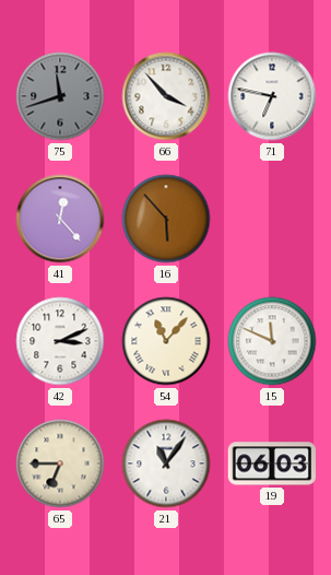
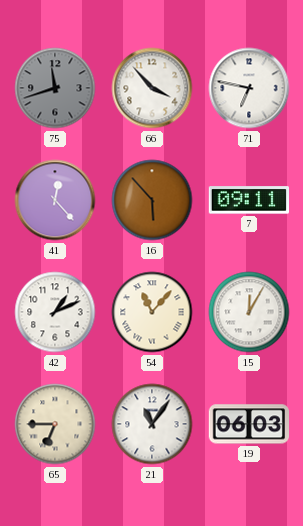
7: none -> 09:11 (248, 200)
42: 3:11 -> 1:11 (55, 312)
15: 11:49 -> 12:05 (249, 312)
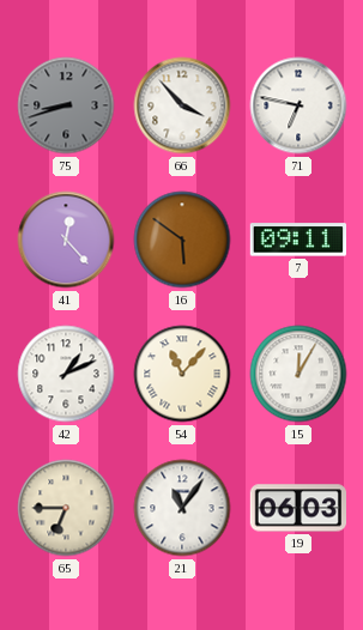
75: 11:42 -> 8:42 (66, 105)
16: 5:53 -> 5:51 (182, 240)
